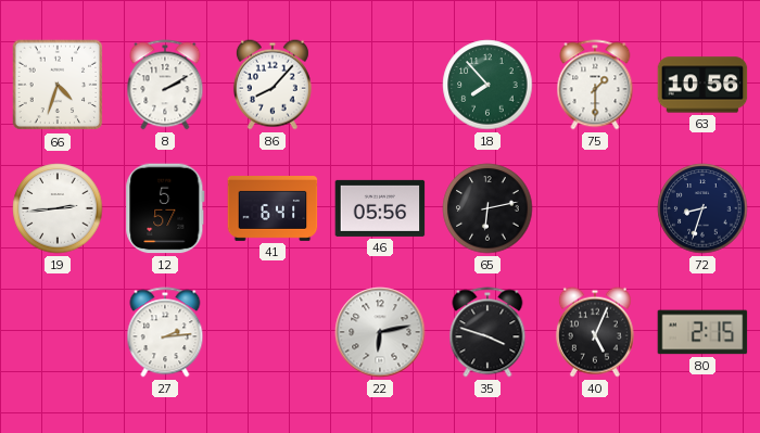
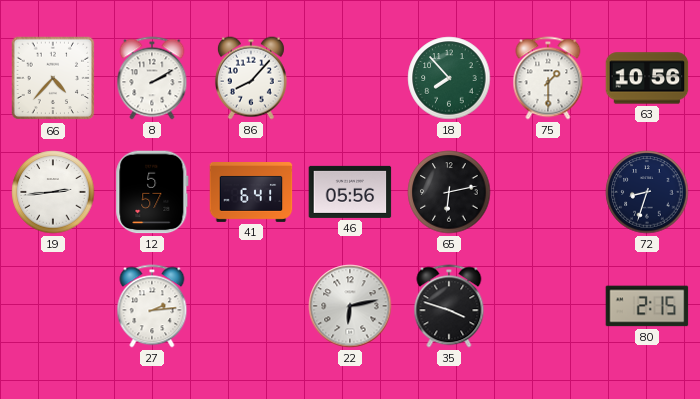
66: 4:33 -> 4:37 (53, 78)
40: 5:04 -> none (595, 332)
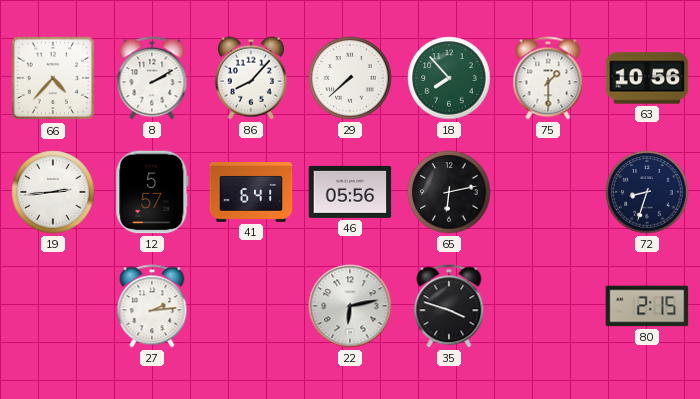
29: none -> 7:38 (350, 78)
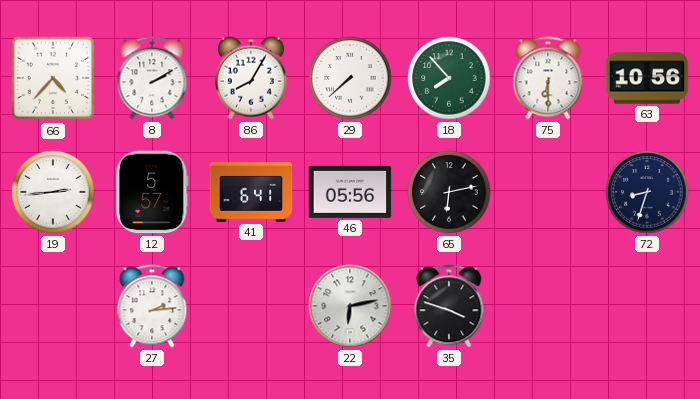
86: 8:07 -> 8:05 (251, 78)
75: 1:30 -> 6:30 (548, 78)
80: 2:15 -> none (647, 306)
